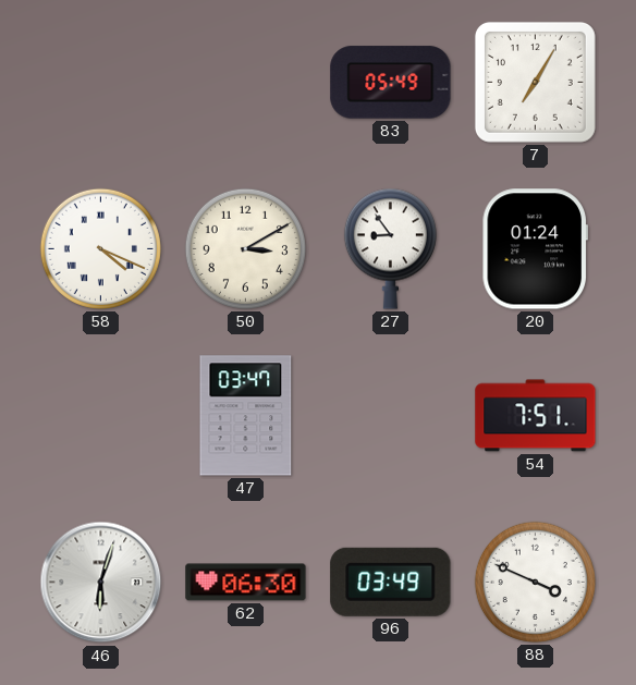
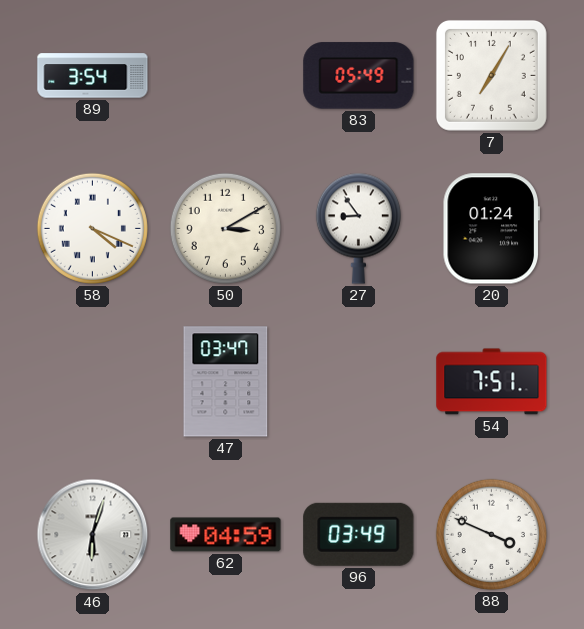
89: none -> 3:54 (93, 76)
62: 06:30 -> 04:59 (226, 535)
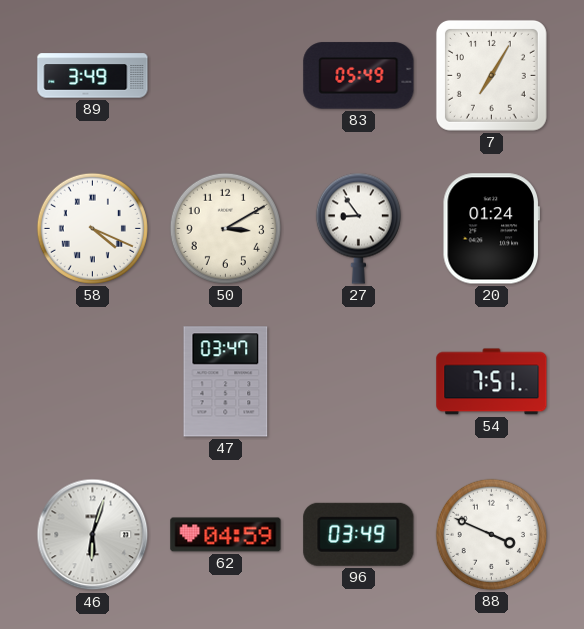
89: 3:54 -> 3:49 (93, 76)
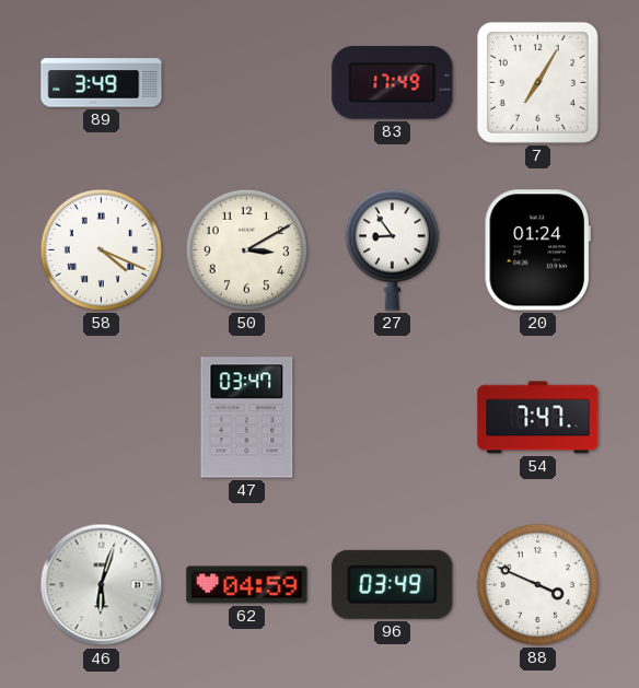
83: 05:49 -> 17:49 (393, 83)
54: 7:51 -> 7:47 (538, 418)
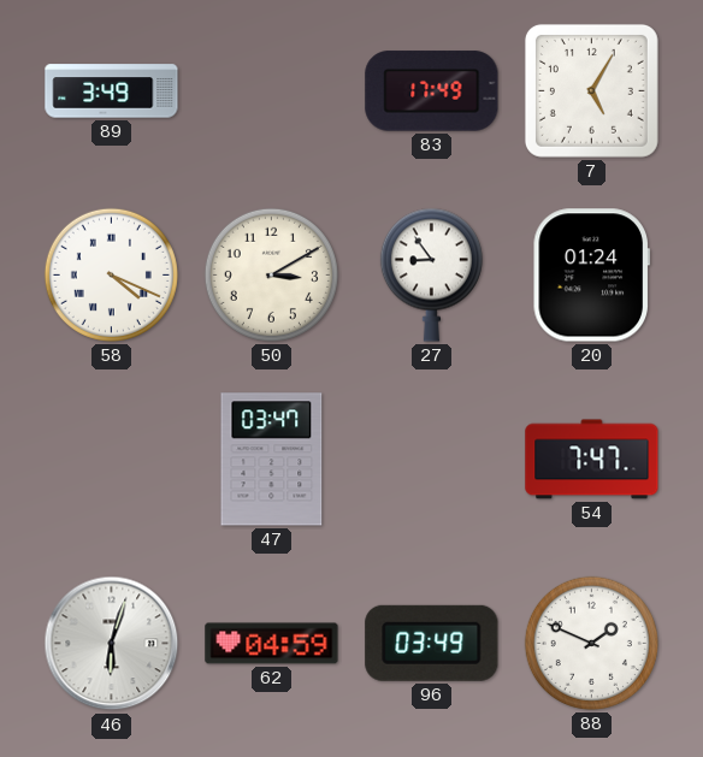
7: 7:05 -> 5:05 (591, 90)
88: 3:49 -> 1:49 (591, 643)
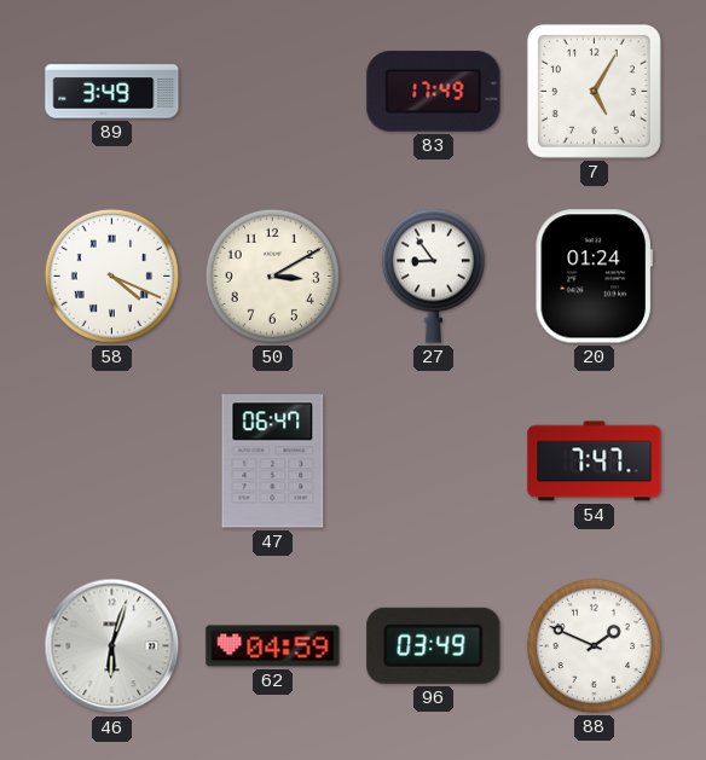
47: 03:47 -> 06:47 (273, 462)
